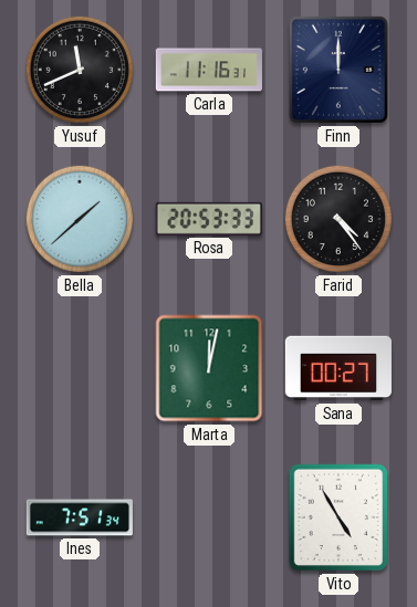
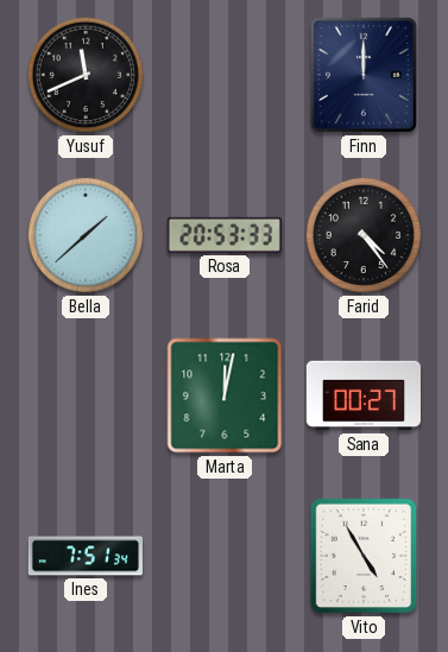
Carla: 11:16 -> none (209, 70)
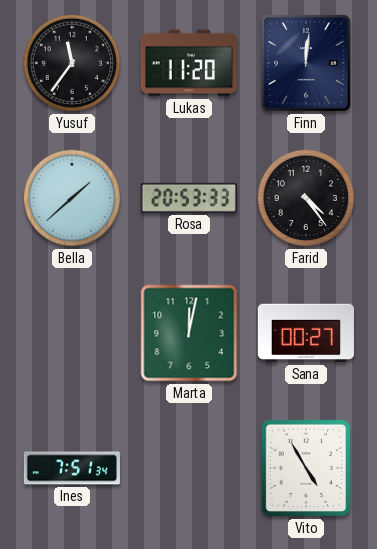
Yusuf: 11:41 -> 11:36 (72, 63)
Lukas: none -> 11:20 (189, 63)
Finn: 12:00 -> 12:01 (306, 63)
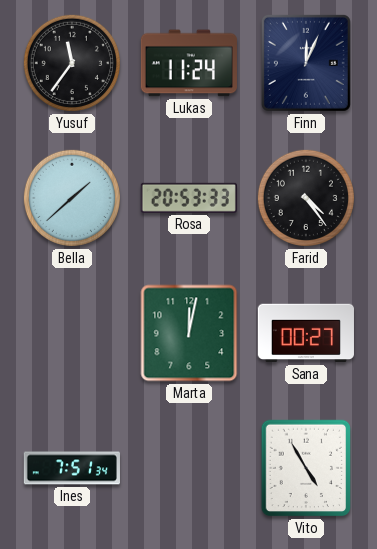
Lukas: 11:20 -> 11:24 (189, 63)
Finn: 12:01 -> 12:04 (306, 63)
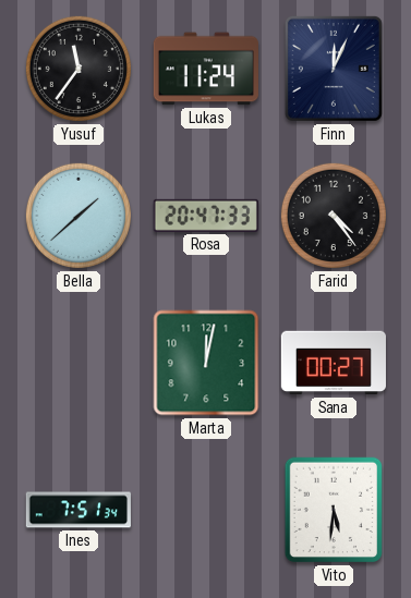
Rosa: 20:53 -> 20:47 (206, 216)
Vito: 4:55 -> 5:31 (334, 510)
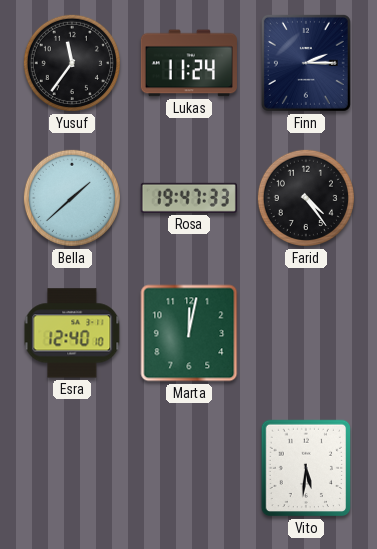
Finn: 12:04 -> 2:15 (306, 63)
Rosa: 20:47 -> 19:47 (189, 198)
Esra: none -> 12:40 (72, 333)
Sana: 00:27 -> none (334, 363)
Ines: 7:51 -> none (78, 510)
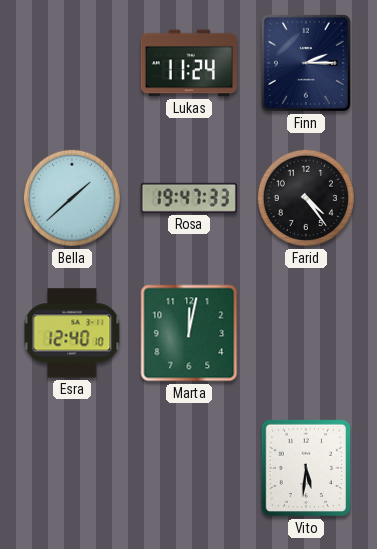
Yusuf: 11:36 -> none (72, 63)
